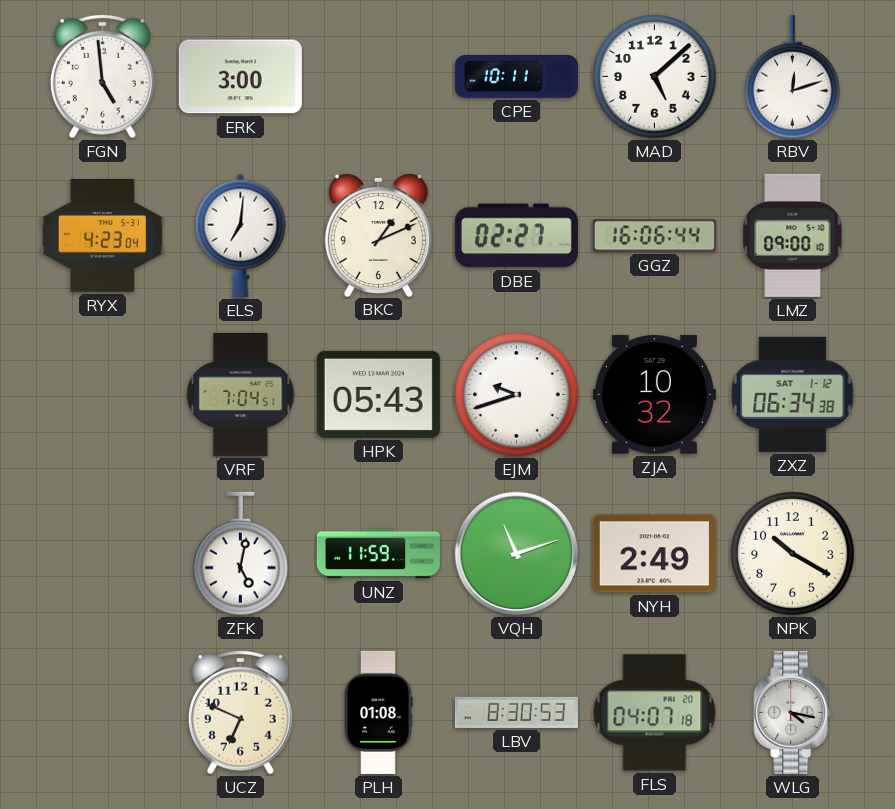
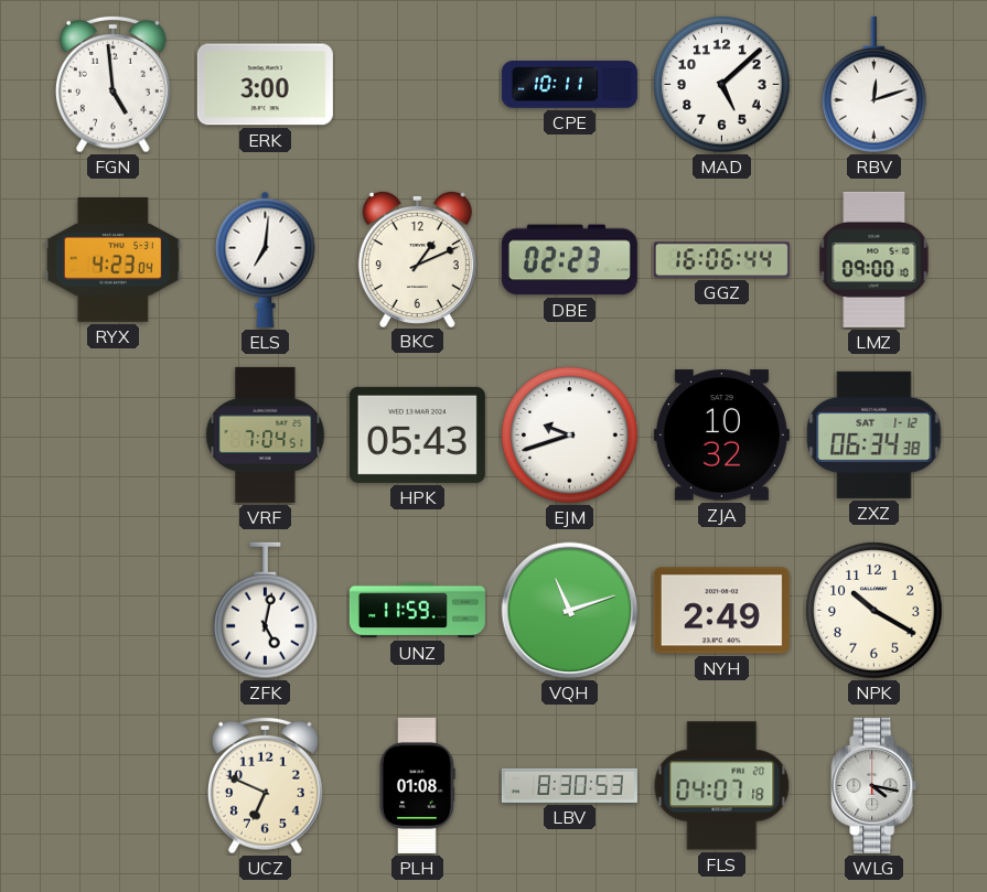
DBE: 02:27 -> 02:23 (569, 260)
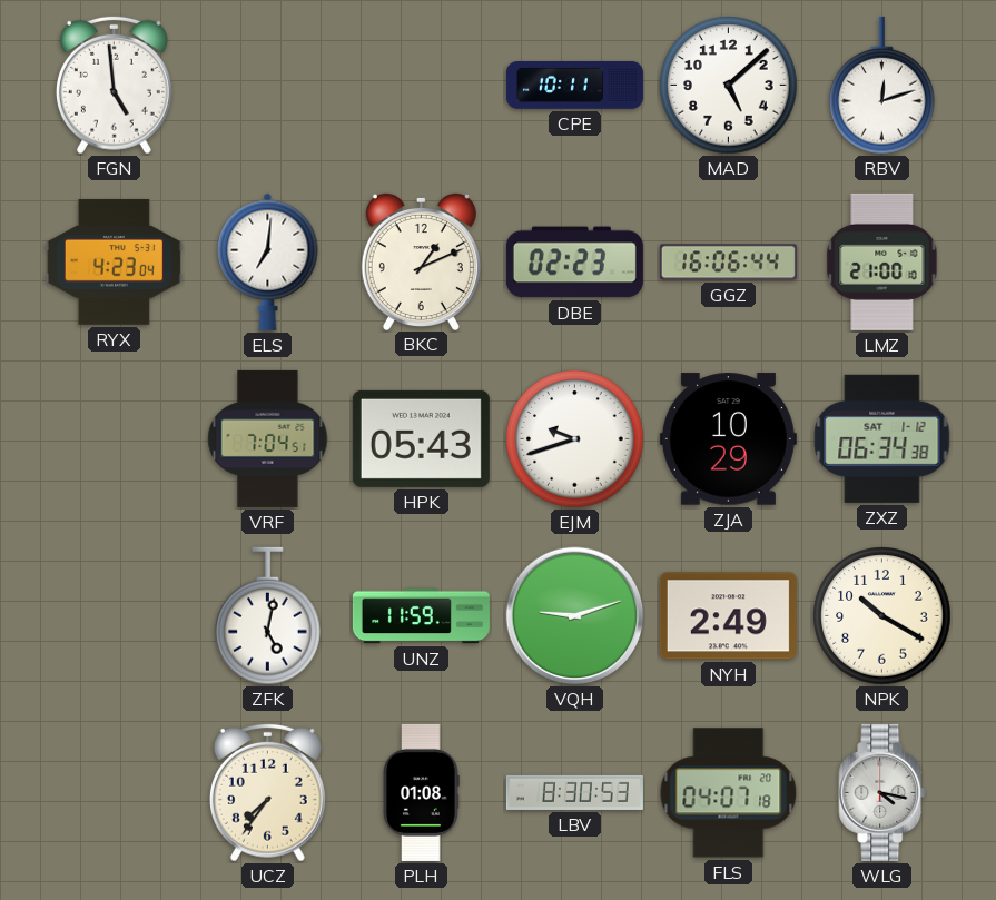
ERK: 3:00 -> none (265, 85)
LMZ: 09:00 -> 21:00 (882, 261)
ZJA: 10:32 -> 10:29 (728, 439)
VQH: 11:12 -> 9:12 (575, 616)
UCZ: 6:49 -> 7:36 (267, 792)
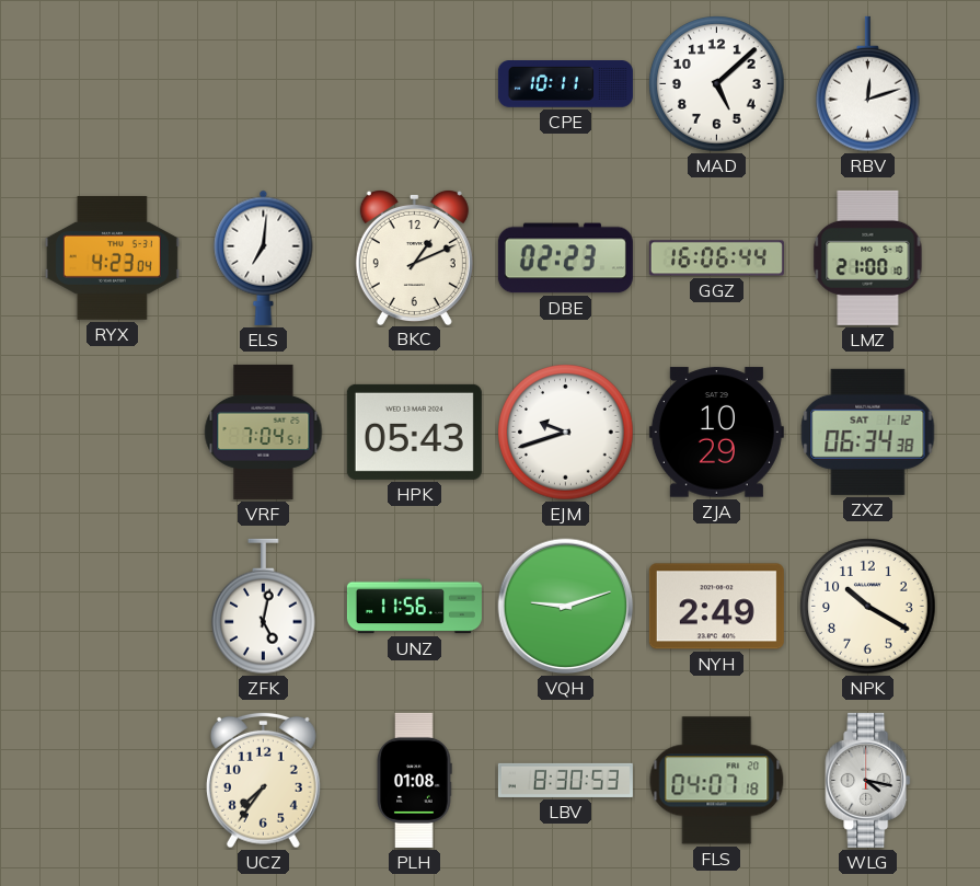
FGN: 4:59 -> none (114, 85)
UNZ: 11:59 -> 11:56 (414, 607)
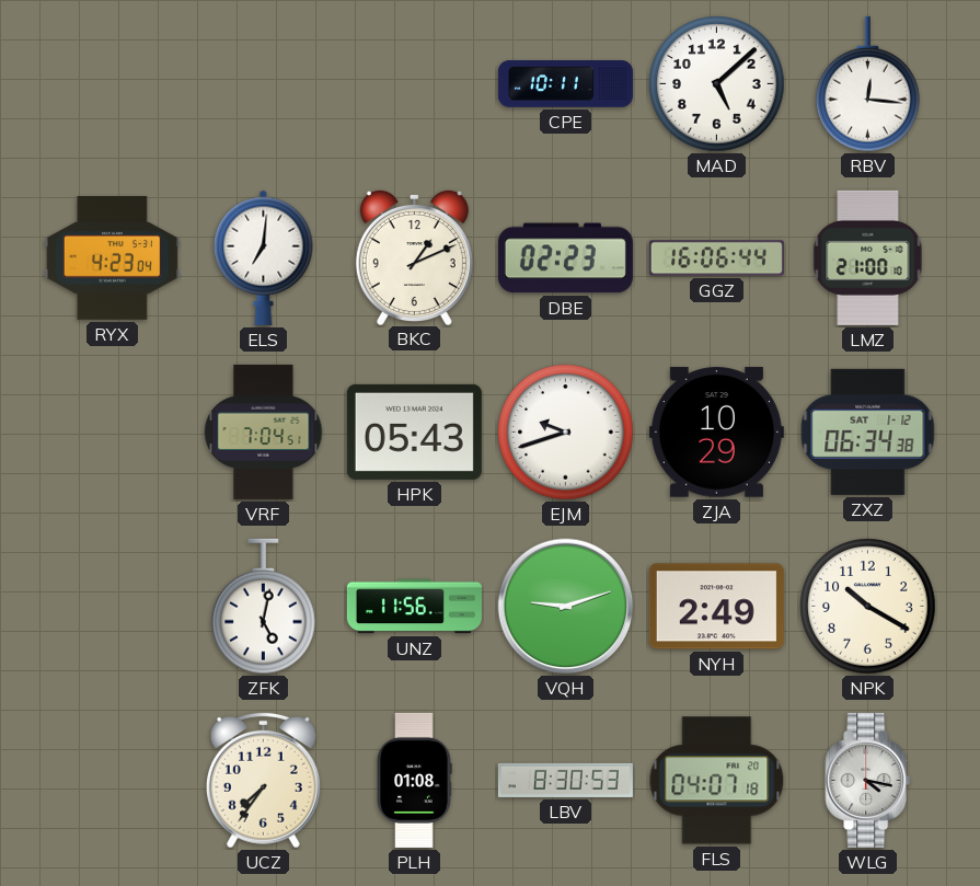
RBV: 12:12 -> 12:16 (868, 84)
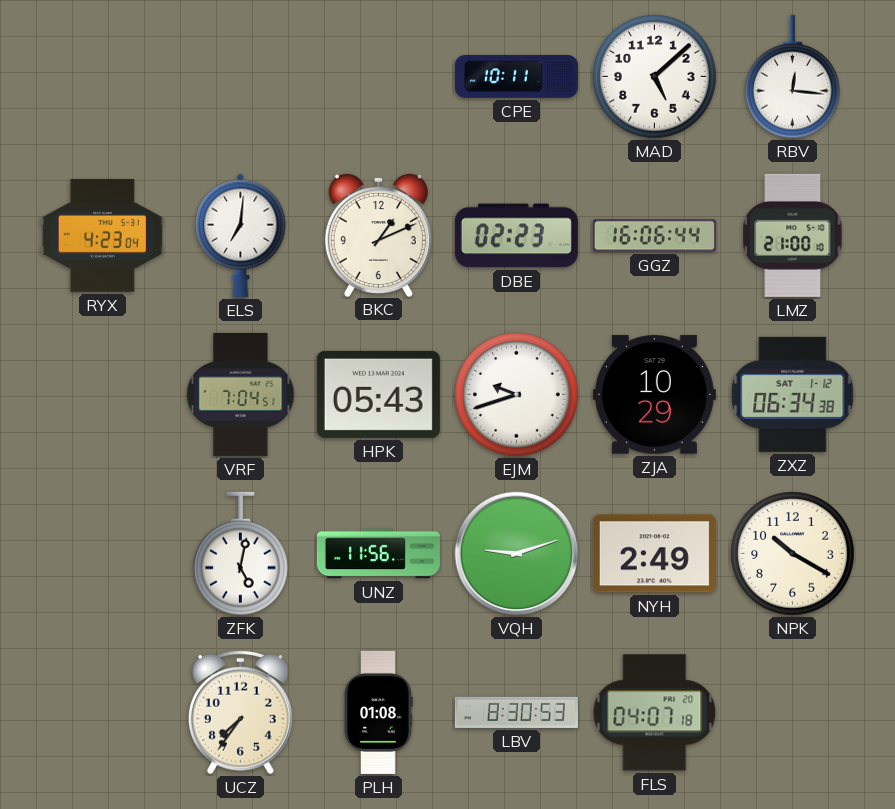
WLG: 4:17 -> none (868, 780)
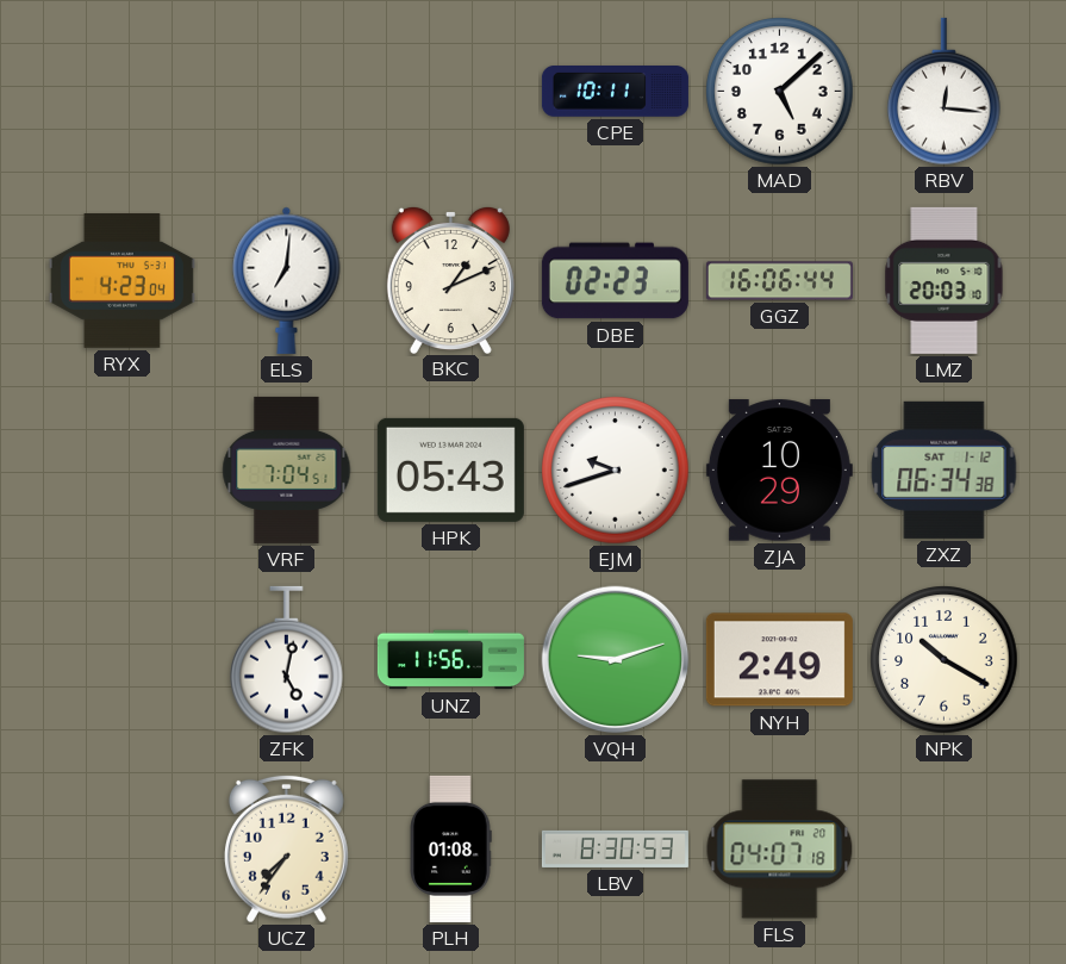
LMZ: 21:00 -> 20:03 (945, 280)
